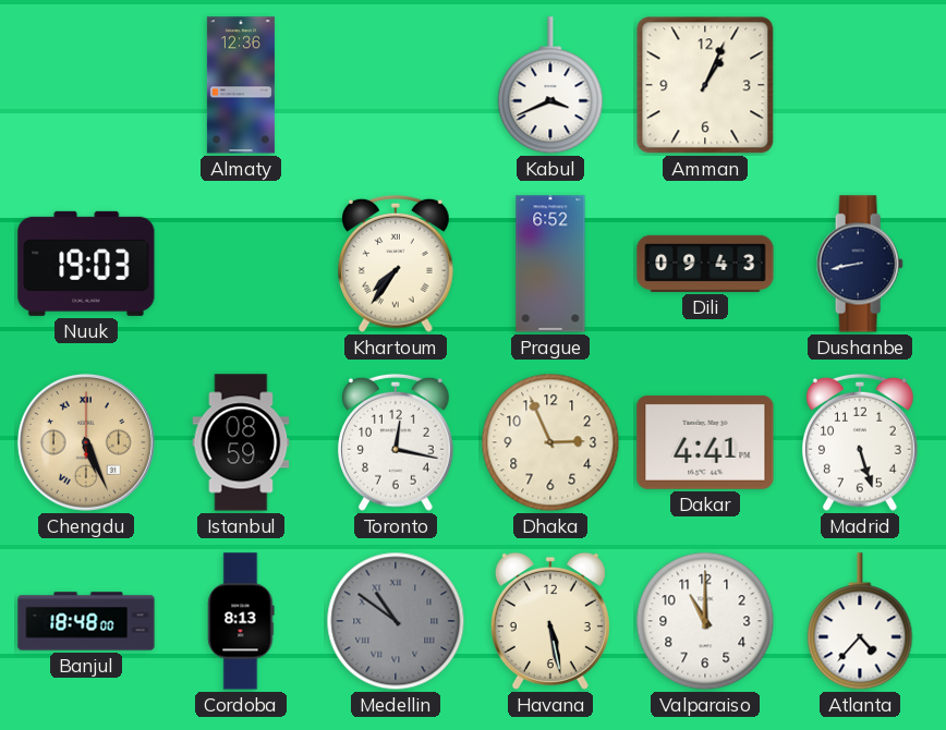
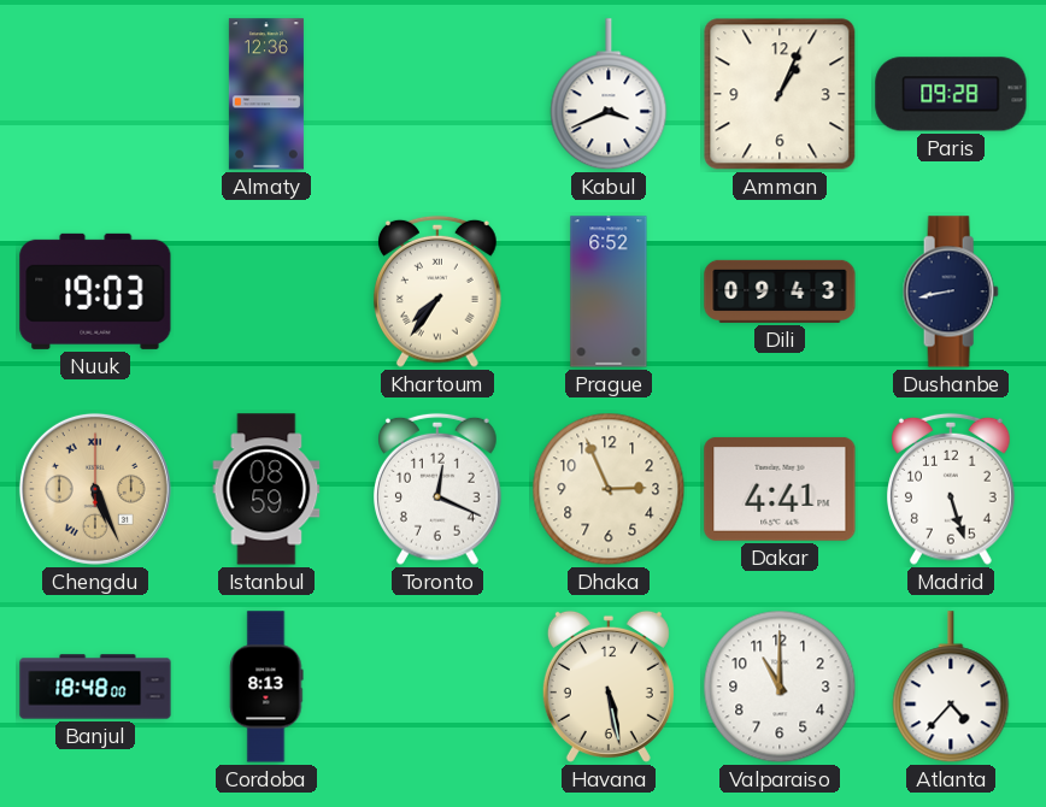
Paris: none -> 09:28 (951, 94)
Toronto: 12:17 -> 12:19 (439, 489)
Medellin: 10:51 -> none (396, 621)
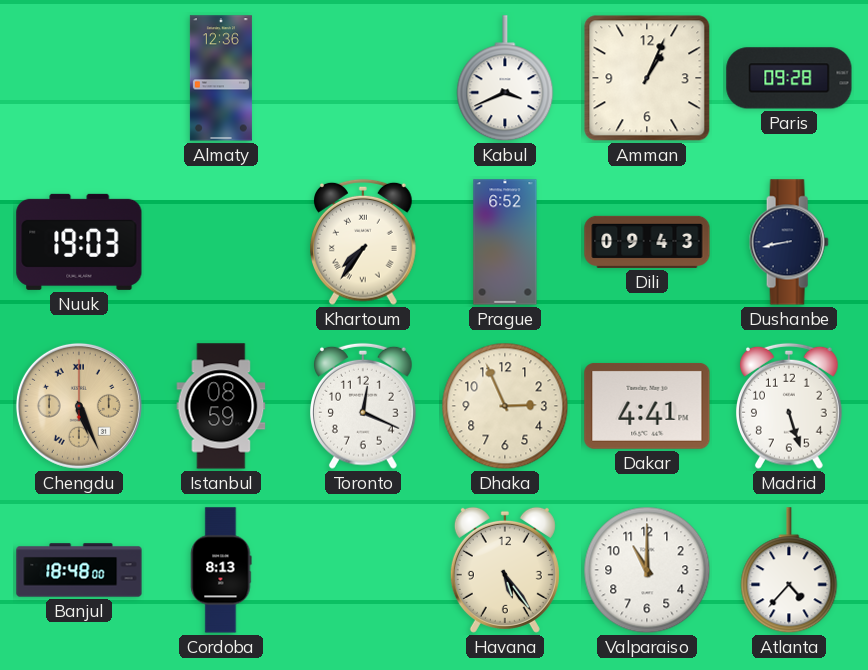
Havana: 5:28 -> 5:24 (505, 570)
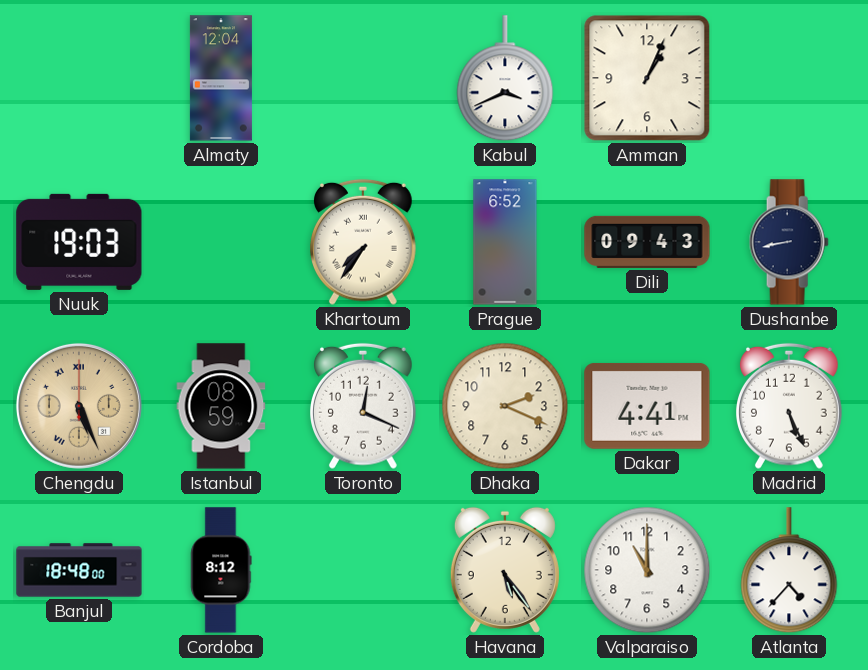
Almaty: 12:36 -> 12:04 (221, 78)
Paris: 09:28 -> none (789, 78)
Dhaka: 2:56 -> 2:19 (505, 406)
Madrid: 5:27 -> 5:26 (790, 406)
Cordoba: 8:13 -> 8:12 (221, 570)
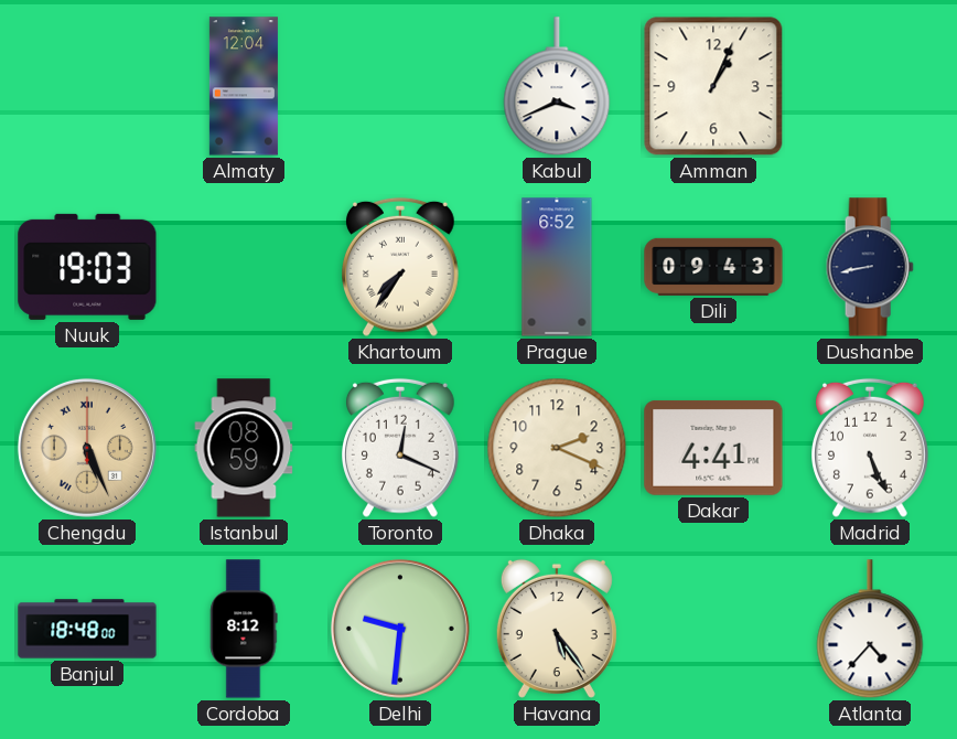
Delhi: none -> 9:31 (400, 629)
Valparaiso: 11:00 -> none (647, 570)
